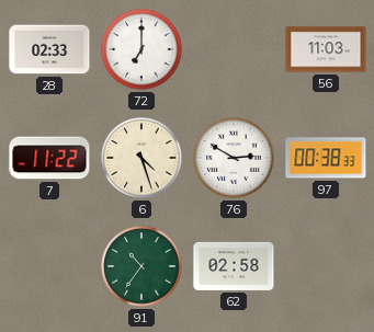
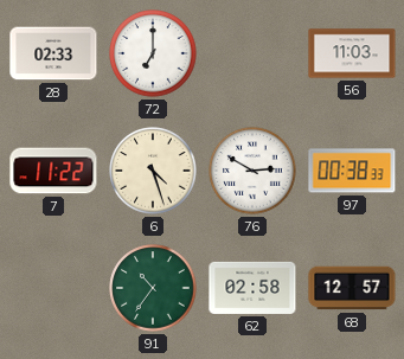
68: none -> 12:57 (352, 288)
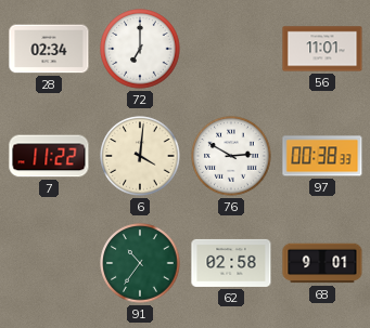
28: 02:33 -> 02:34 (49, 49)
56: 11:03 -> 11:01 (322, 49)
6: 4:27 -> 4:01 (140, 156)
68: 12:57 -> 9:01 (322, 263)
